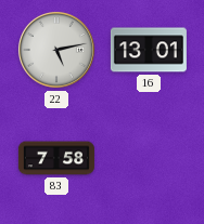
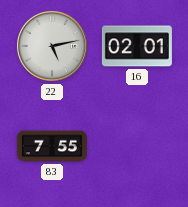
16: 13:01 -> 02:01 (137, 46)
83: 7:58 -> 7:55 (52, 146)
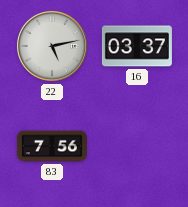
16: 02:01 -> 03:37 (137, 46)
83: 7:55 -> 7:56 (52, 146)
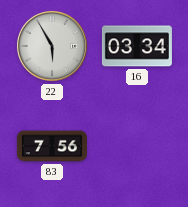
22: 5:13 -> 5:55 (52, 46)
16: 03:37 -> 03:34 (137, 46)
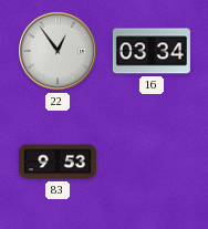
22: 5:55 -> 12:54 (58, 51)
83: 7:56 -> 9:53 (58, 162)
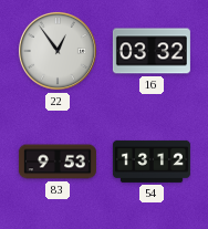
16: 03:34 -> 03:32 (152, 51)
54: none -> 13:12 (152, 162)
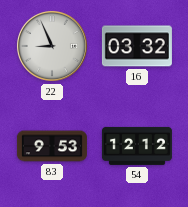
22: 12:54 -> 8:56 (52, 46)
54: 13:12 -> 12:12 (137, 146)
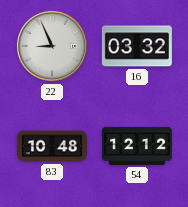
83: 9:53 -> 10:48 (52, 146)
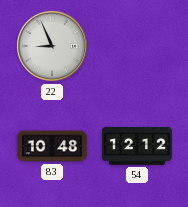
16: 03:32 -> none (137, 46)
